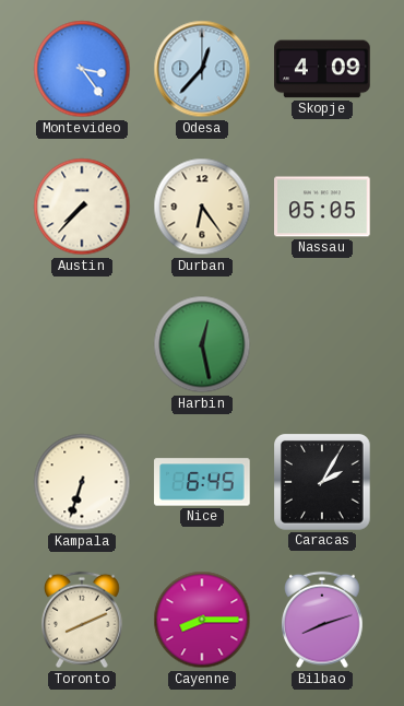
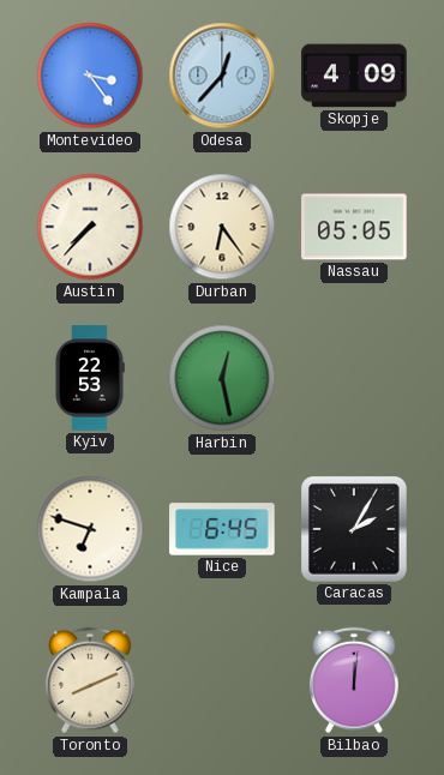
Kyiv: none -> 22:53 (90, 378)
Kampala: 6:33 -> 6:48 (90, 529)
Cayenne: 8:15 -> none (202, 620)
Bilbao: 8:12 -> 12:01 (355, 680)
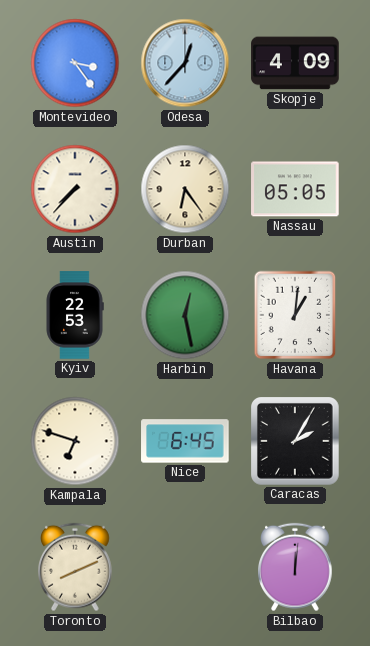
Havana: none -> 1:01 (295, 315)
